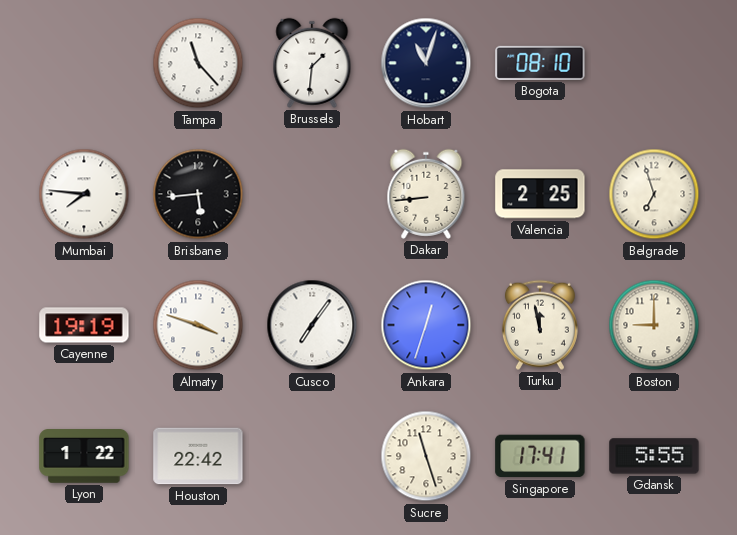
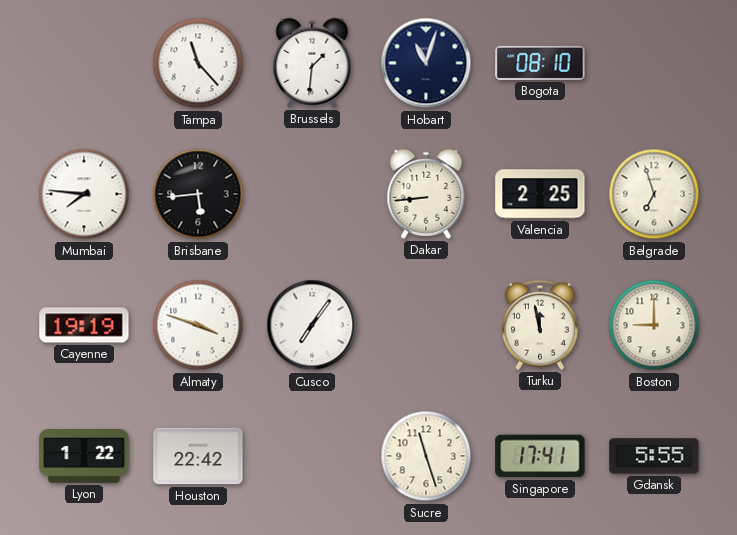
Ankara: 12:33 -> none (426, 325)
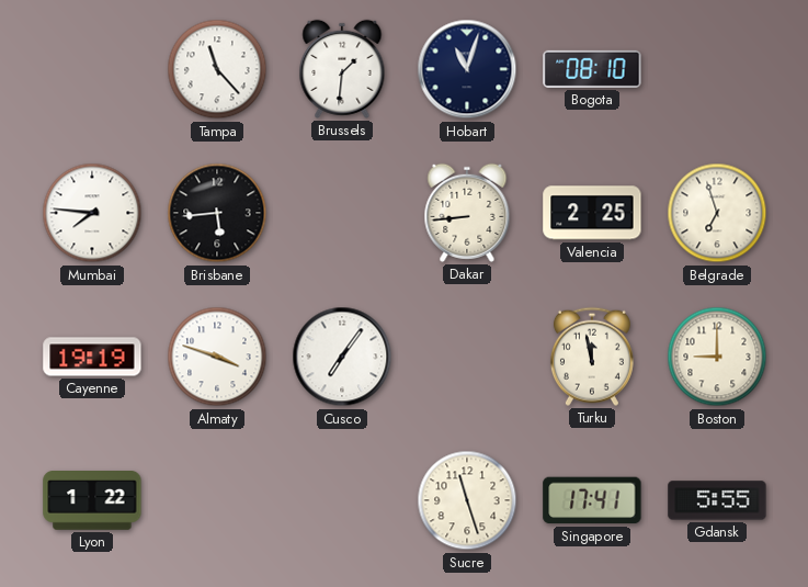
Houston: 22:42 -> none (198, 456)
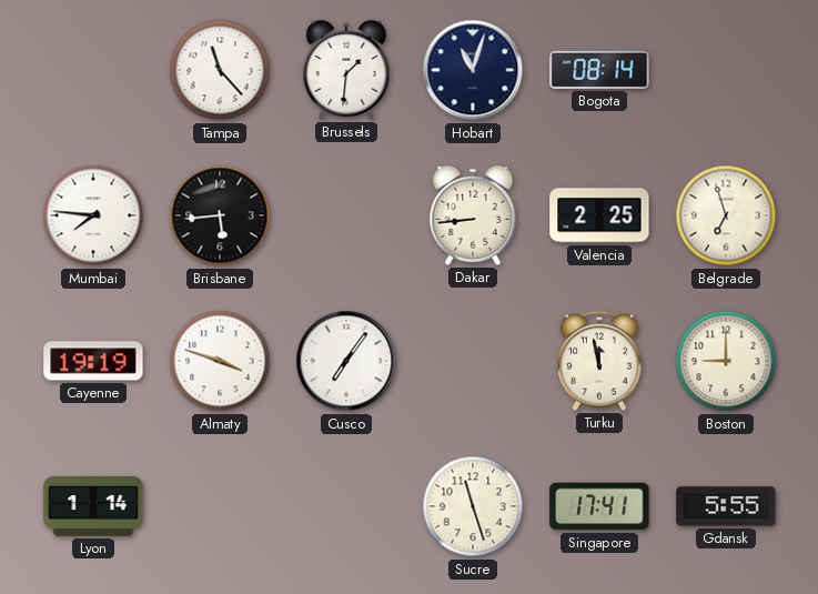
Bogota: 08:10 -> 08:14 (599, 70)
Lyon: 1:22 -> 1:14 (93, 507)
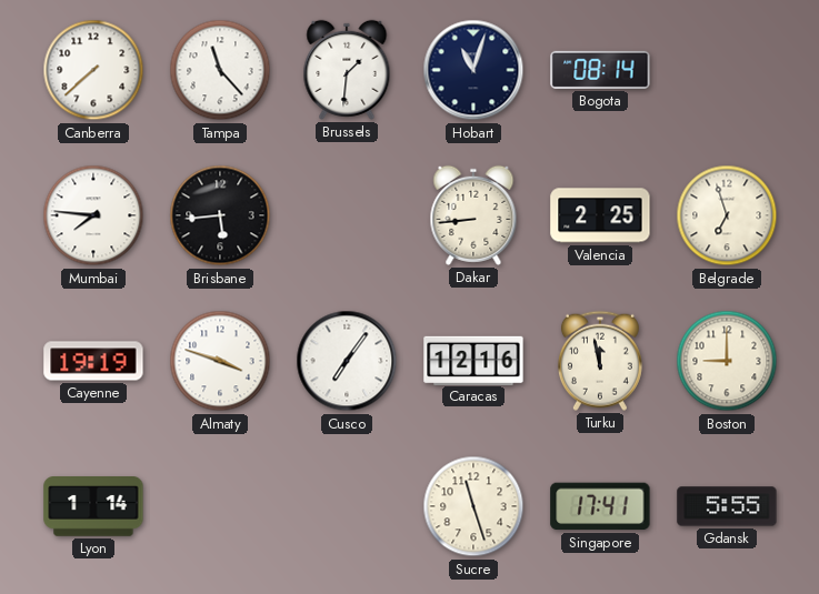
Canberra: none -> 7:38 (93, 70)
Caracas: none -> 12:16 (473, 360)
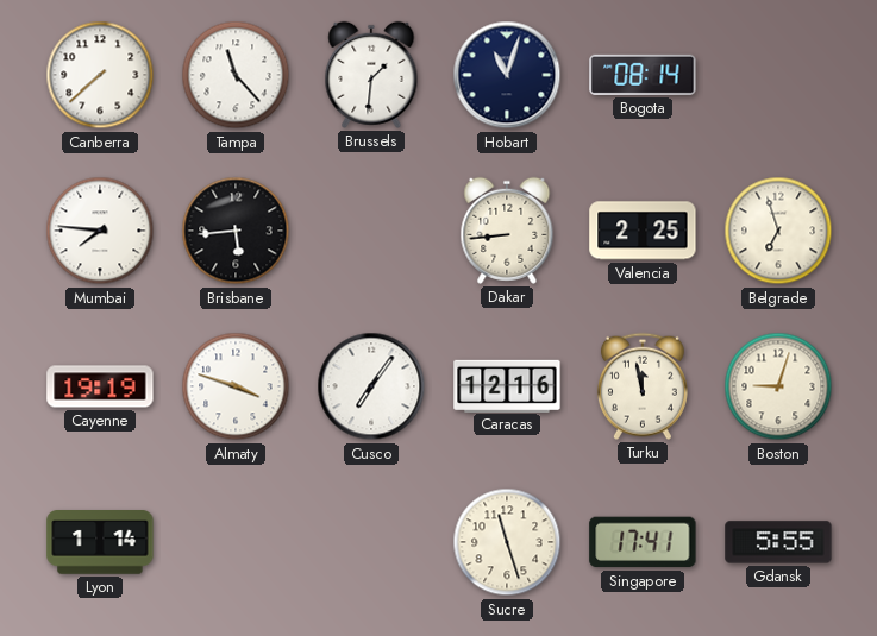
Boston: 9:00 -> 9:03 (778, 386)
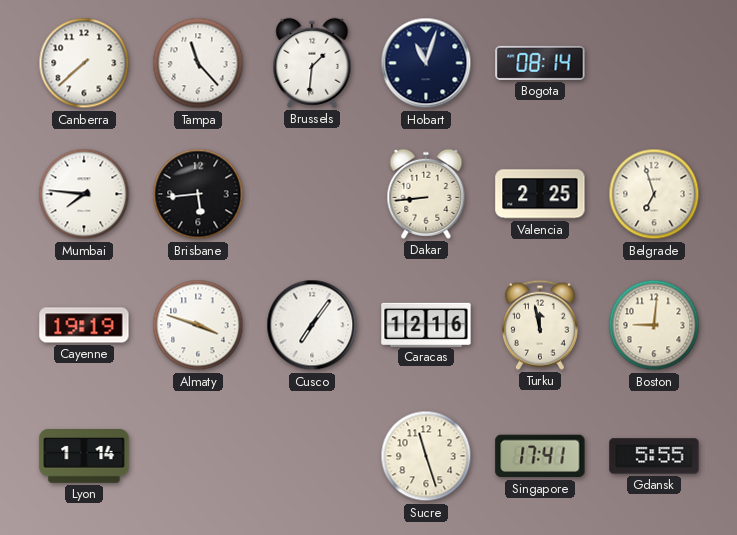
Boston: 9:03 -> 9:01 (654, 325)
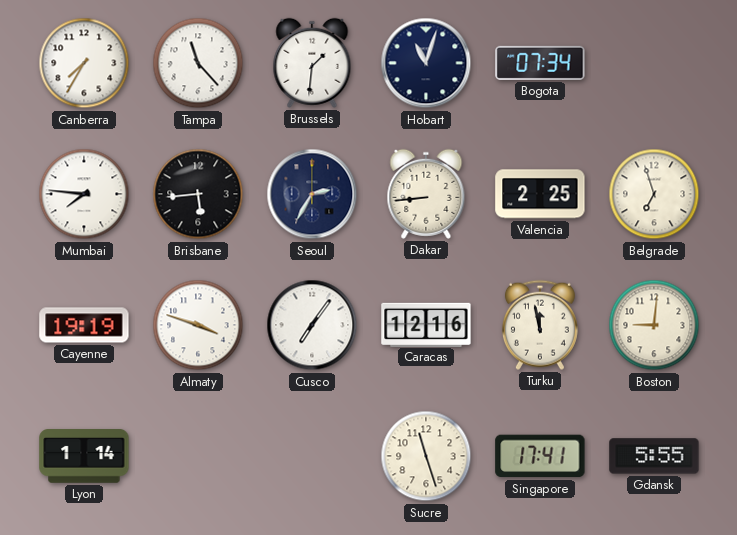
Canberra: 7:38 -> 7:35 (84, 63)
Bogota: 08:14 -> 07:34 (540, 63)
Seoul: none -> 2:35 (312, 194)
